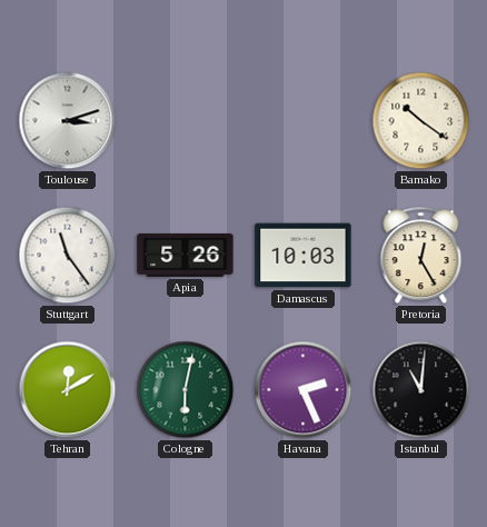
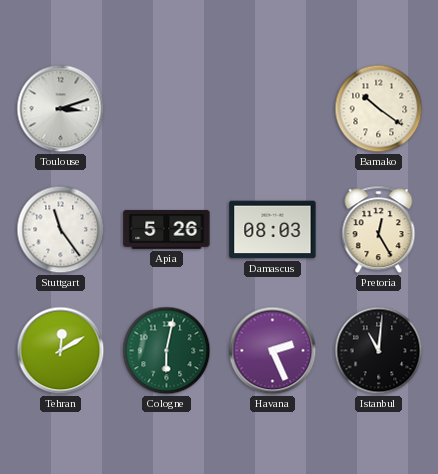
Damascus: 10:03 -> 08:03 (273, 230)
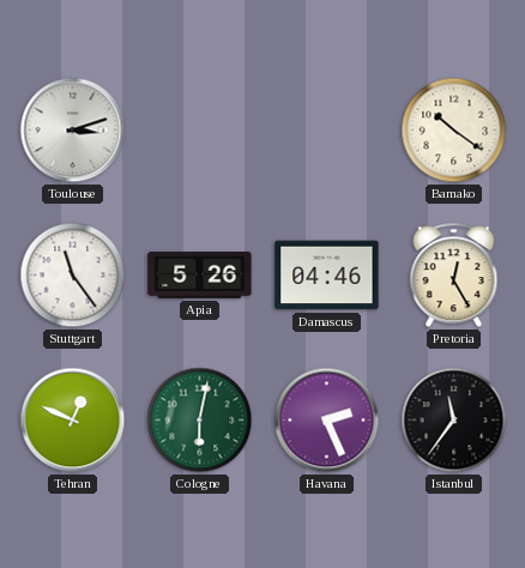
Damascus: 08:03 -> 04:46 (327, 276)
Tehran: 12:10 -> 12:49 (73, 421)
Istanbul: 11:01 -> 11:36 (454, 421)
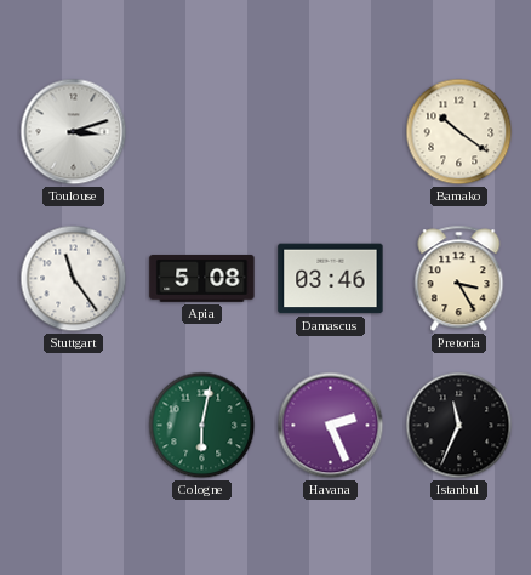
Apia: 5:26 -> 5:08 (202, 278)
Damascus: 04:46 -> 03:46 (331, 279)
Pretoria: 12:25 -> 3:25 (459, 279)
Tehran: 12:49 -> none (73, 421)
Istanbul: 11:36 -> 11:34 (459, 426)
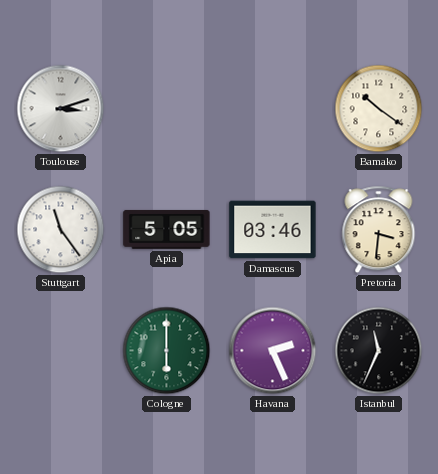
Apia: 5:08 -> 5:05 (167, 229)
Pretoria: 3:25 -> 3:31 (379, 230)
Cologne: 6:02 -> 6:00 (167, 351)
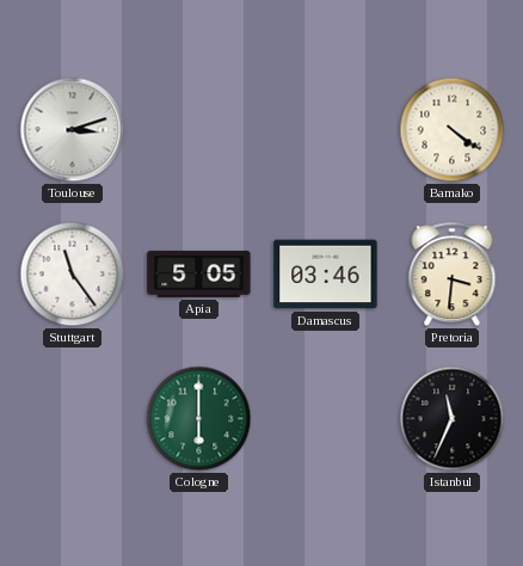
Bamako: 10:21 -> 4:21 (453, 130)
Havana: 2:26 -> none (273, 351)
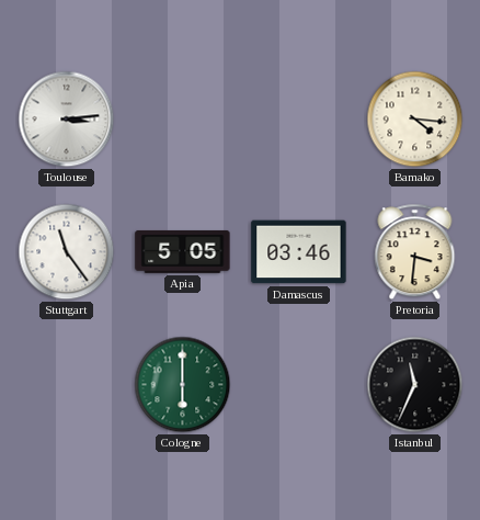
Toulouse: 3:12 -> 3:14 (67, 120)
Bamako: 4:21 -> 4:16 (415, 120)
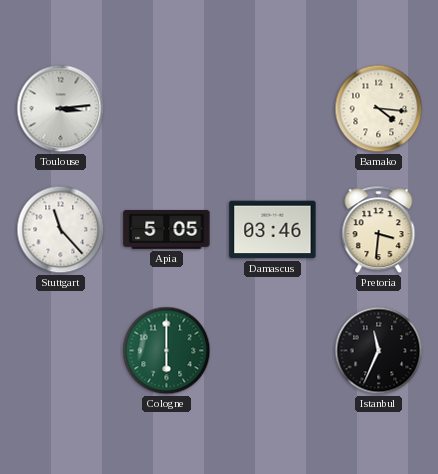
Stuttgart: 11:24 -> 11:23 (61, 230)
